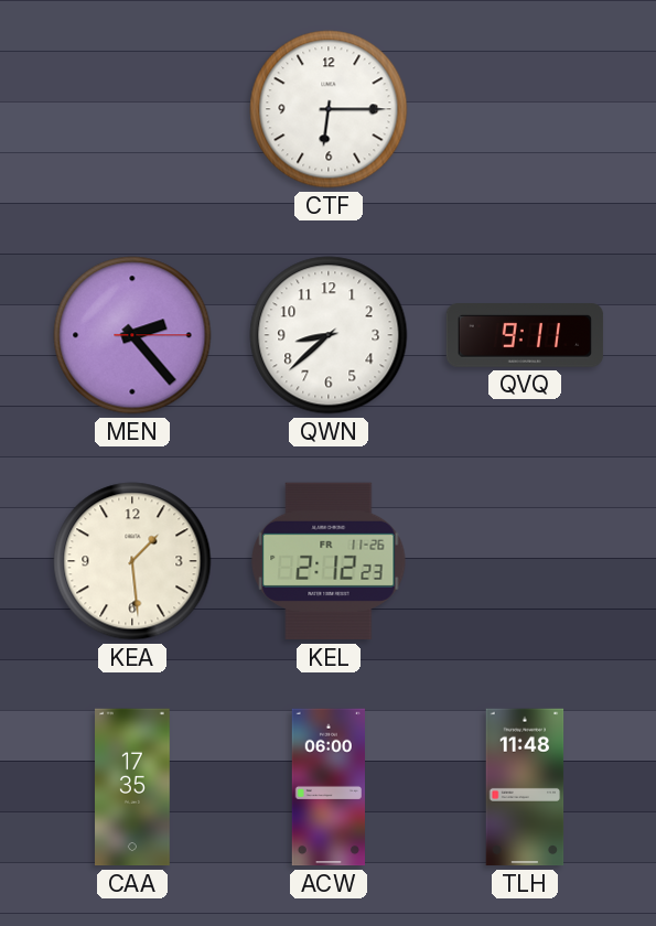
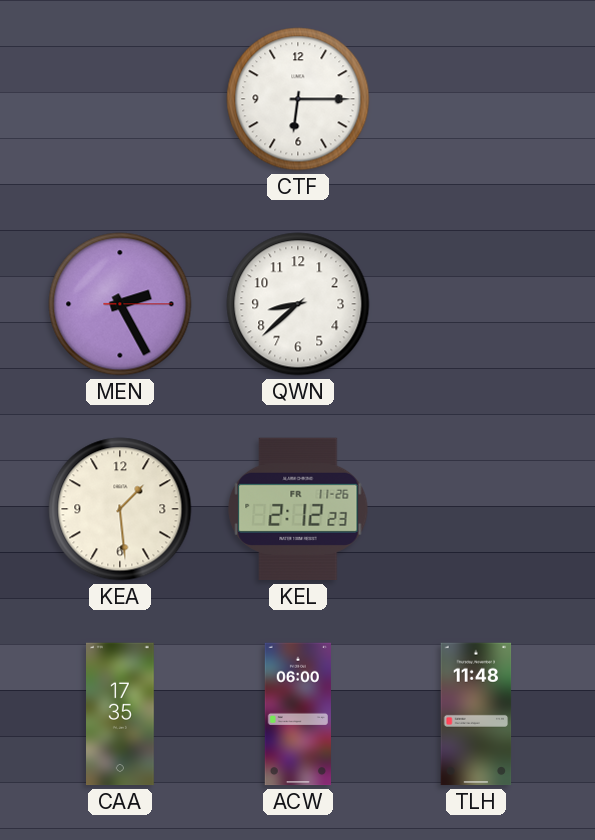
MEN: 2:23 -> 2:25 (120, 304)
QVQ: 9:11 -> none (525, 336)
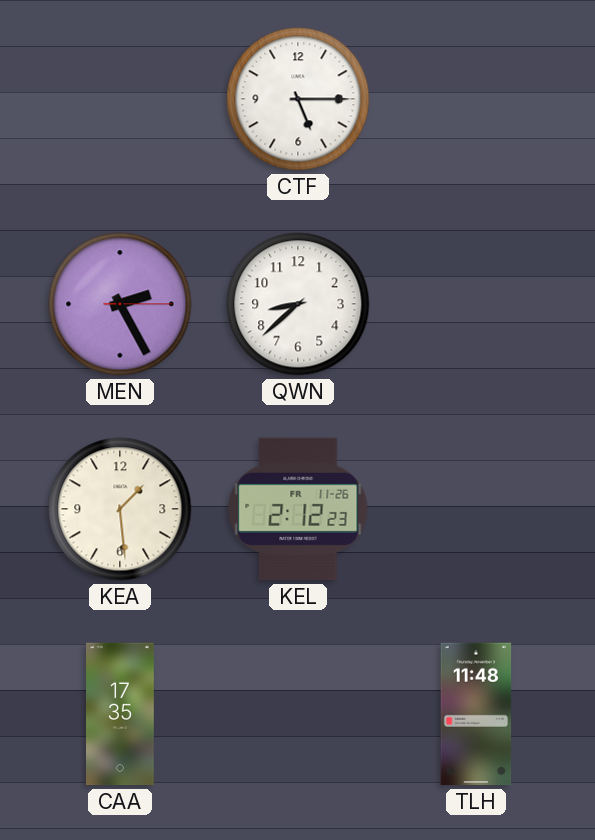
CTF: 6:15 -> 5:15 (298, 99)
ACW: 06:00 -> none (297, 714)
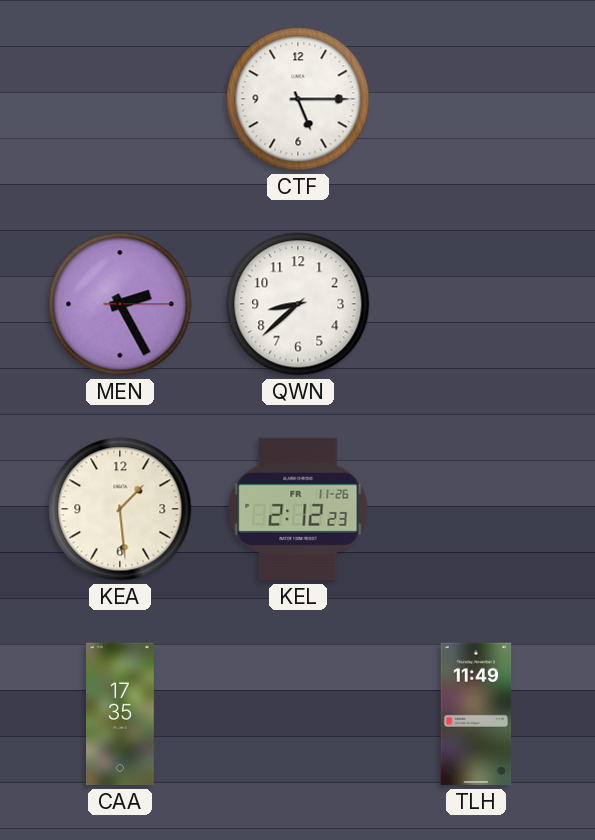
TLH: 11:48 -> 11:49 (476, 714)
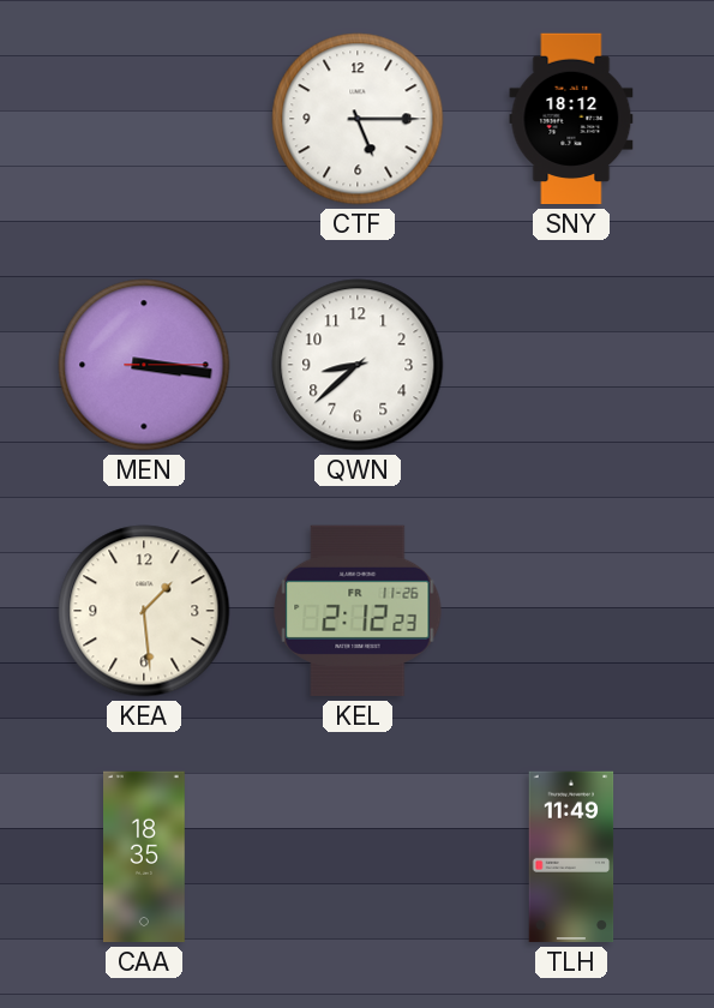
SNY: none -> 18:12 (571, 119)
MEN: 2:25 -> 3:16 (144, 365)
CAA: 17:35 -> 18:35 (145, 857)
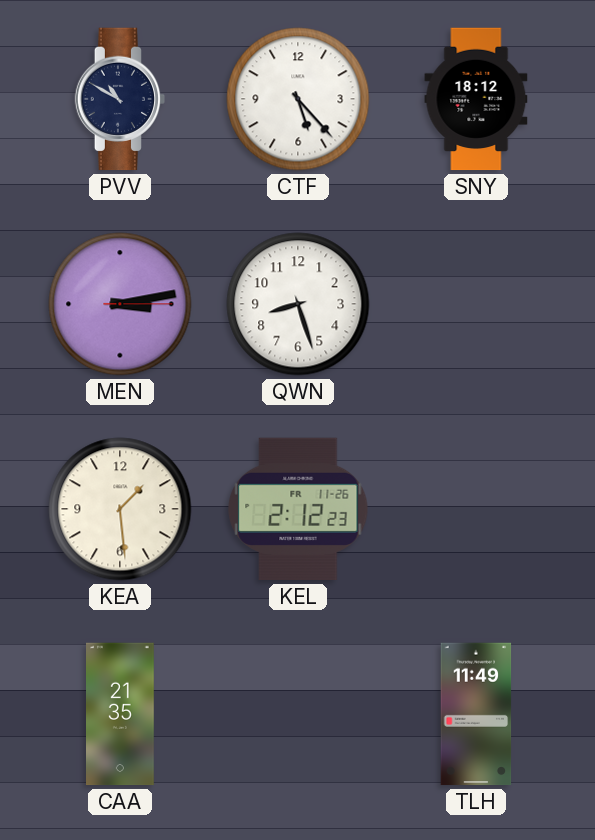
PVV: none -> 10:50 (120, 99)
CTF: 5:15 -> 5:23 (298, 99)
MEN: 3:16 -> 3:13 (120, 304)
QWN: 8:38 -> 8:27 (298, 304)
CAA: 18:35 -> 21:35 (121, 714)
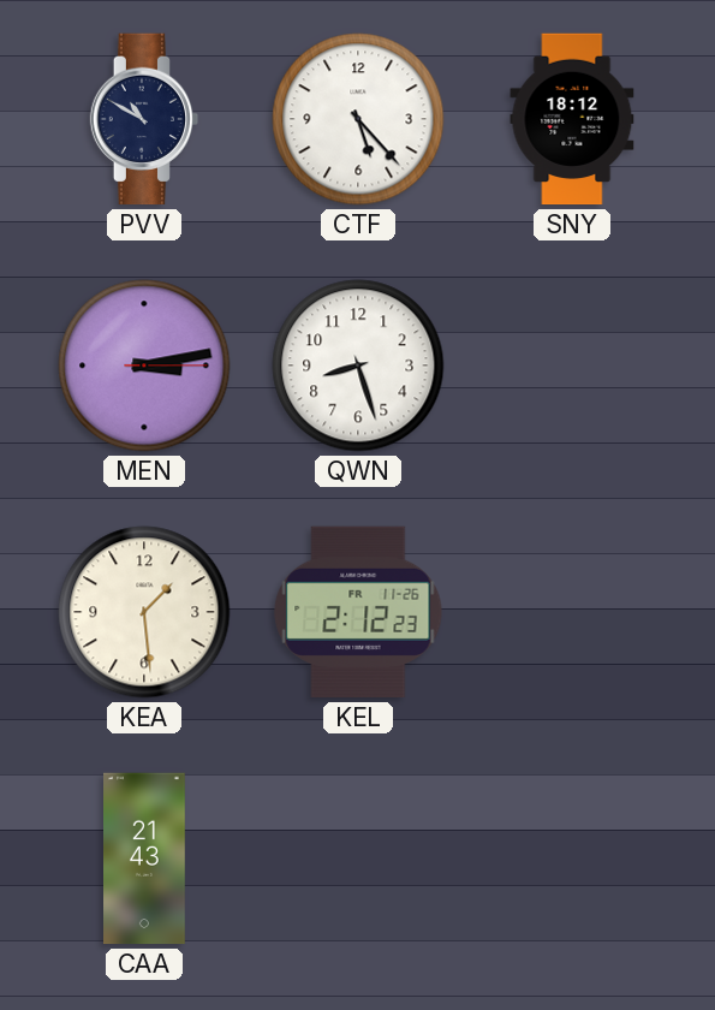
CAA: 21:35 -> 21:43 (145, 858)
TLH: 11:49 -> none (476, 714)
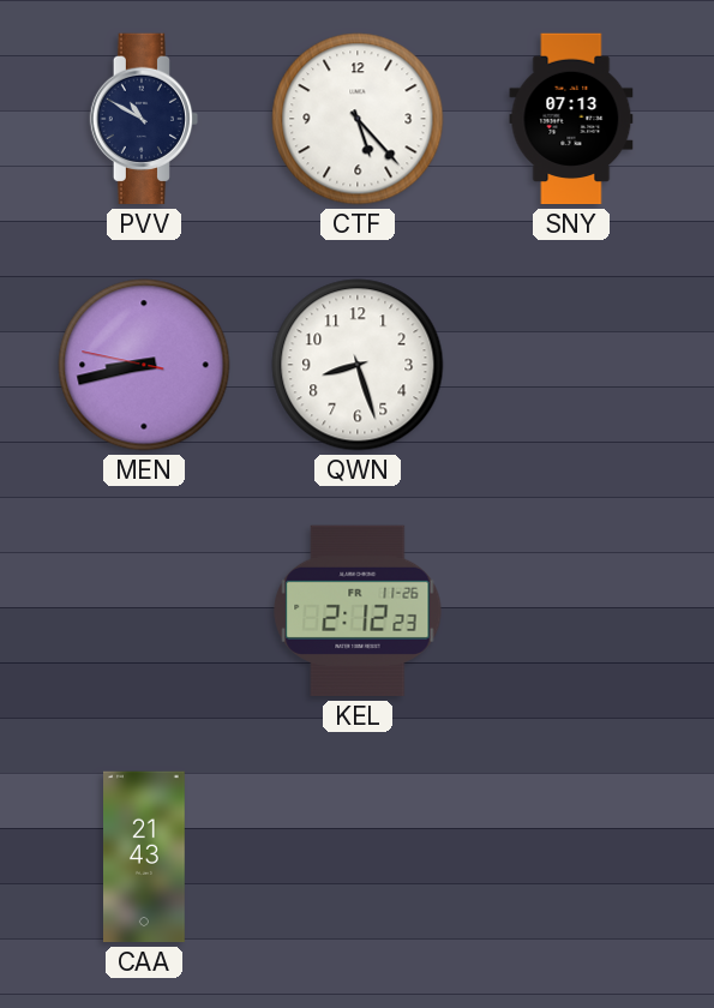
SNY: 18:12 -> 07:13 (571, 119)
MEN: 3:13 -> 8:42 (144, 365)
KEA: 1:29 -> none (144, 612)
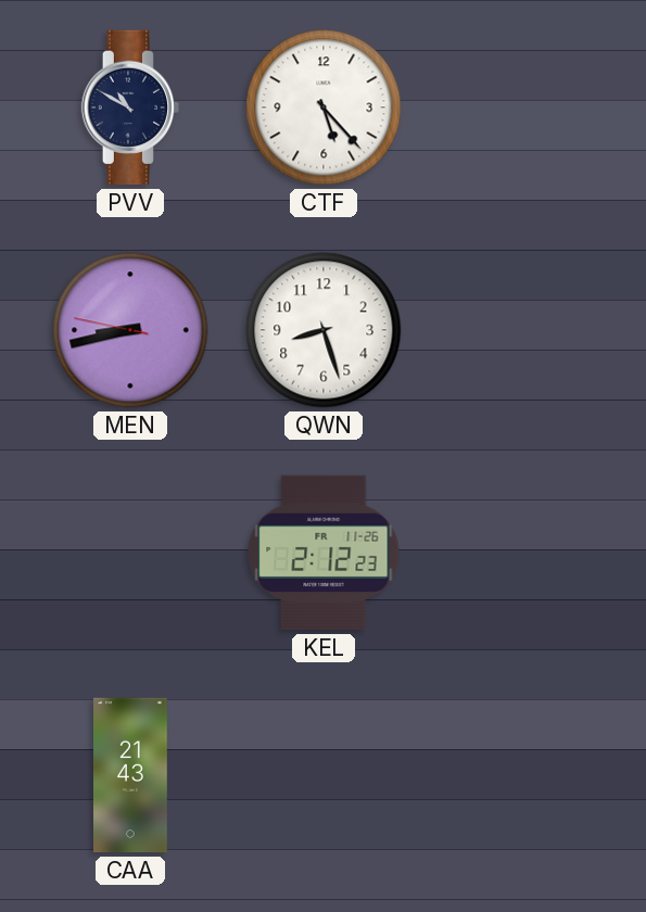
SNY: 07:13 -> none (571, 119)
